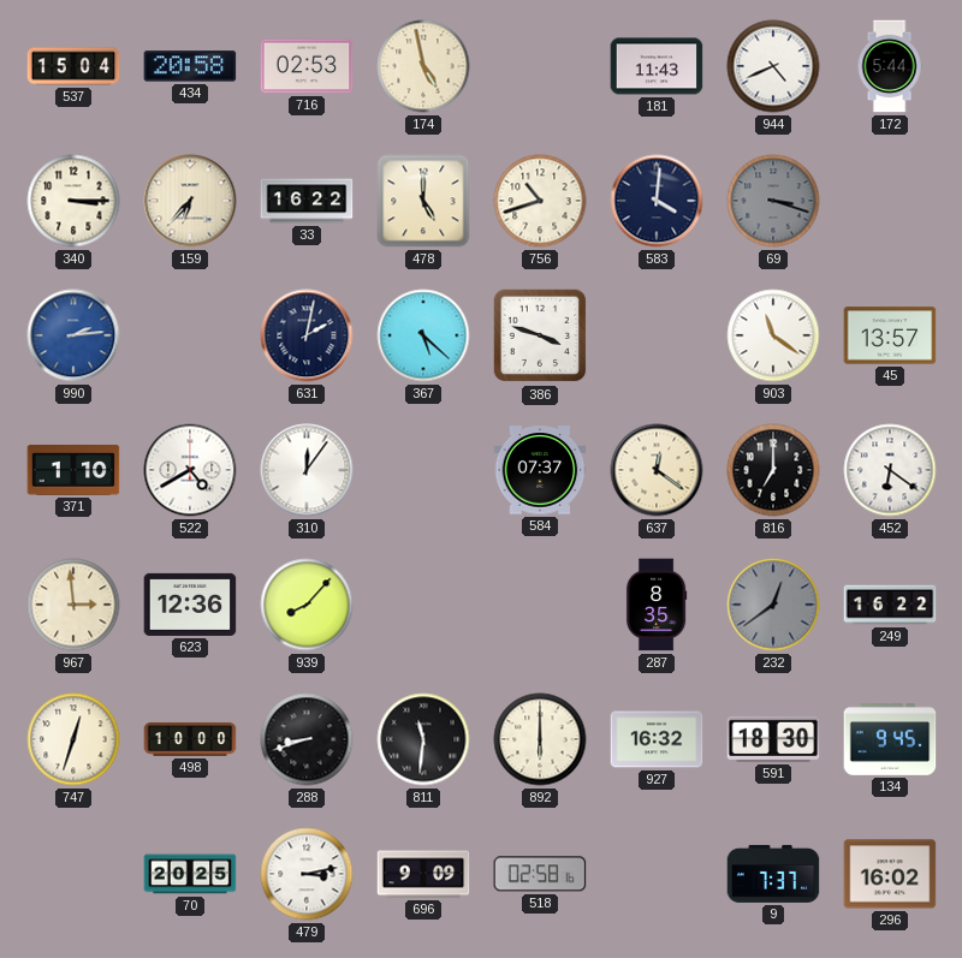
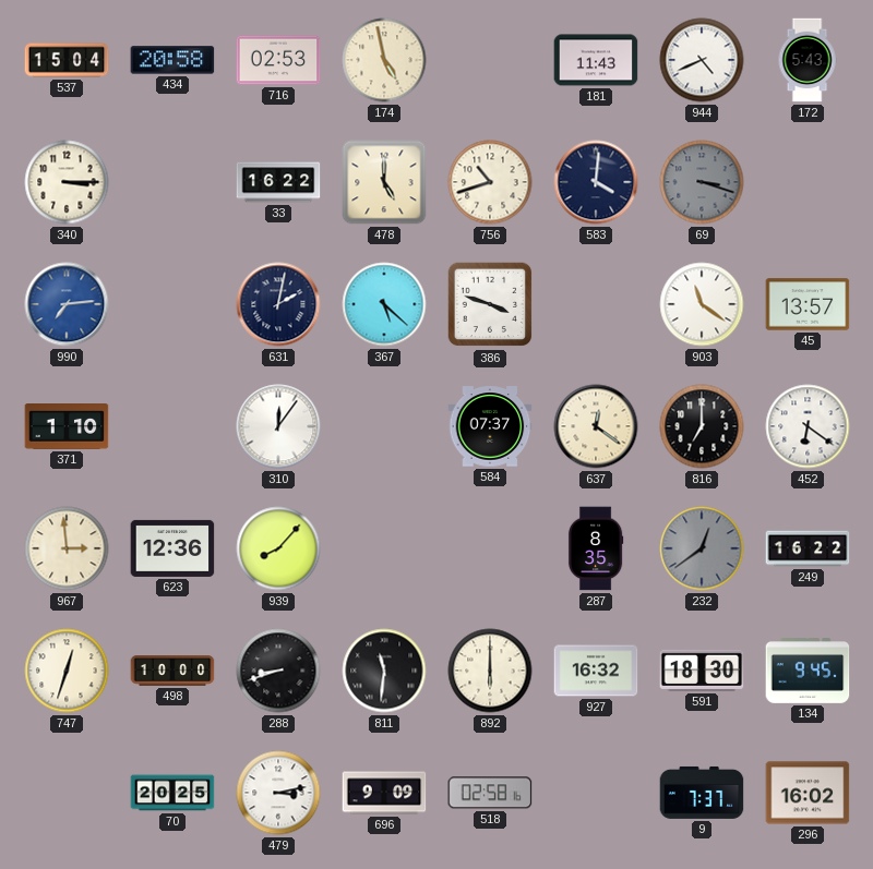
172: 5:44 -> 5:43 (808, 60)
159: 6:37 -> none (190, 201)
990: 2:14 -> 7:14 (67, 304)
522: 4:40 -> none (190, 470)
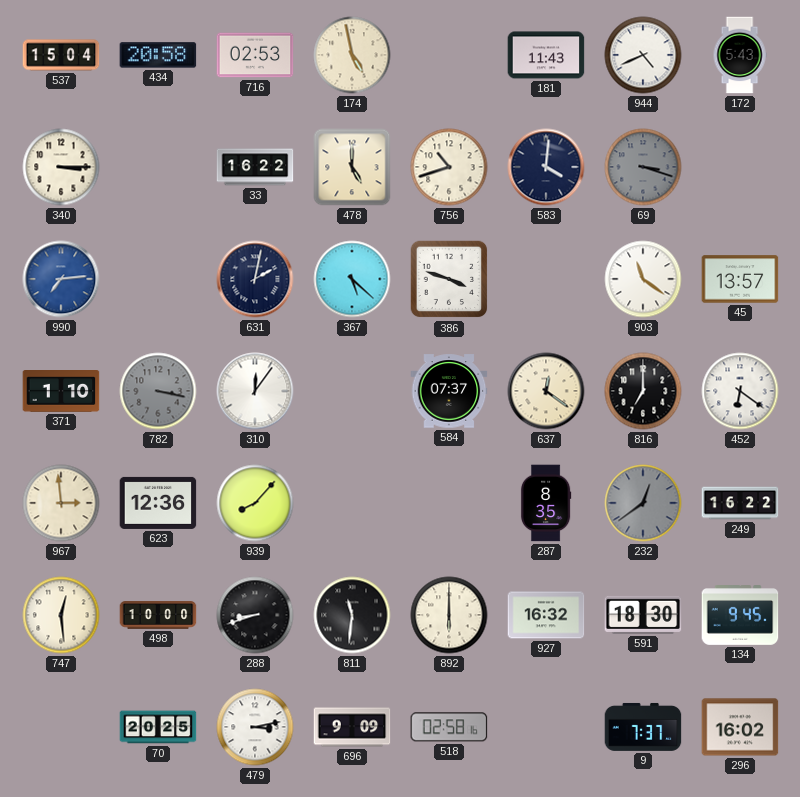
782: none -> 3:17 (158, 391)
747: 12:33 -> 12:29 (61, 615)
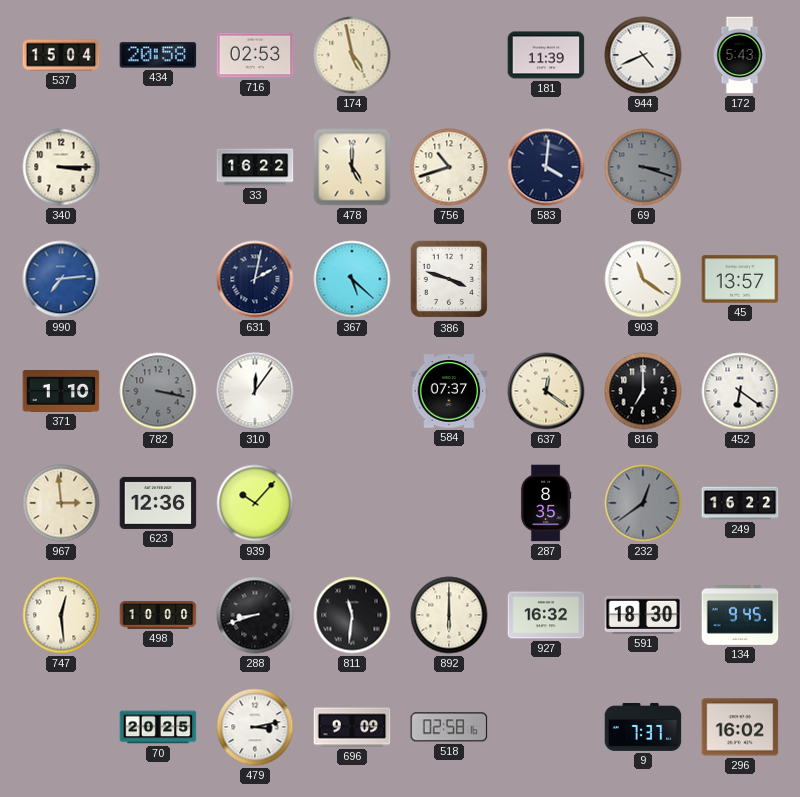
181: 11:43 -> 11:39 (546, 55)
939: 8:07 -> 10:07 (255, 503)
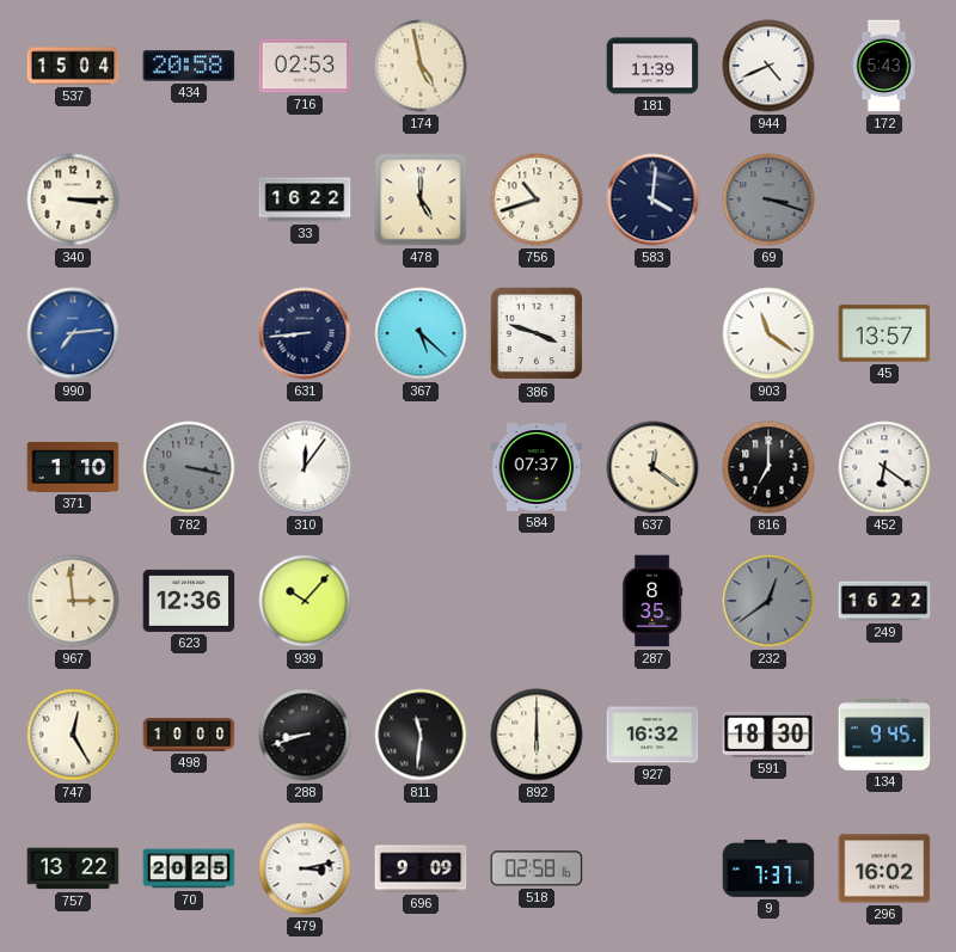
631: 2:02 -> 8:44 (305, 333)
747: 12:29 -> 12:25 (73, 735)
757: none -> 13:22 (73, 868)
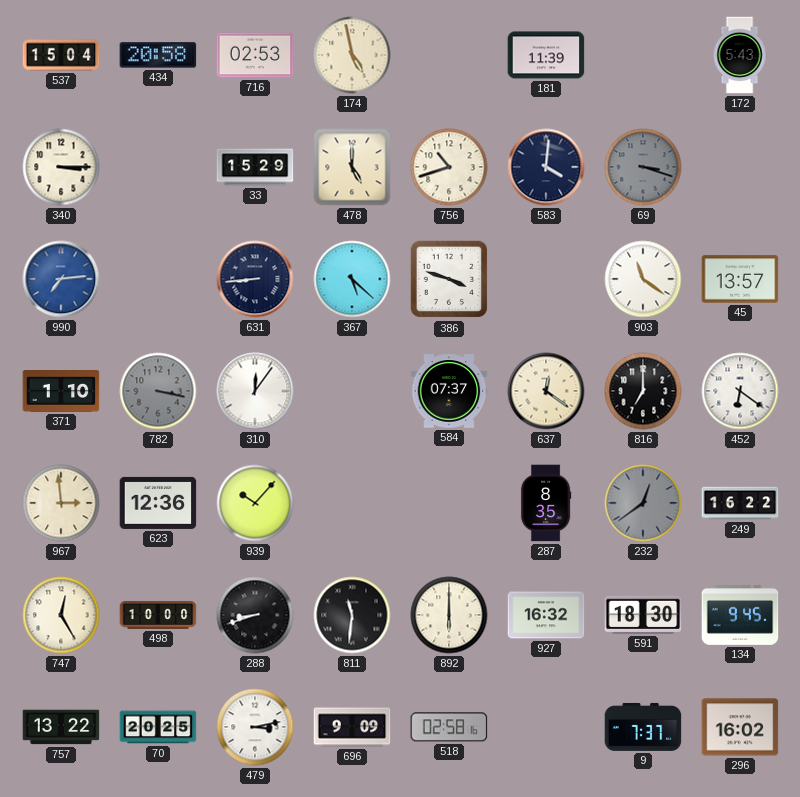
944: 4:41 -> none (768, 66)
33: 16:22 -> 15:29 (255, 167)
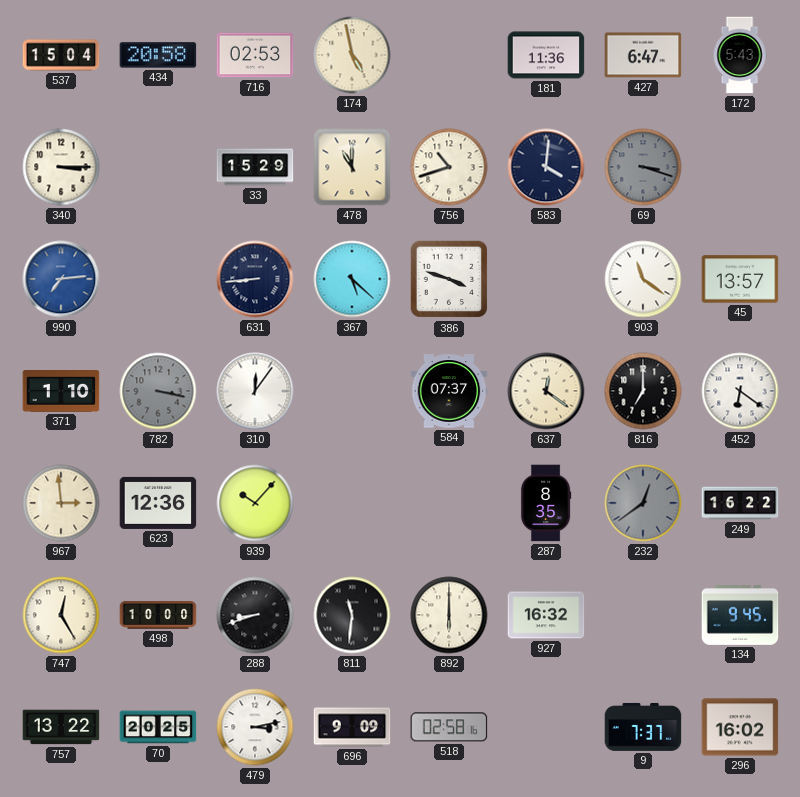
181: 11:39 -> 11:36 (546, 55)
427: none -> 6:47 (643, 55)
478: 5:00 -> 11:00 (352, 167)
591: 18:30 -> none (643, 615)
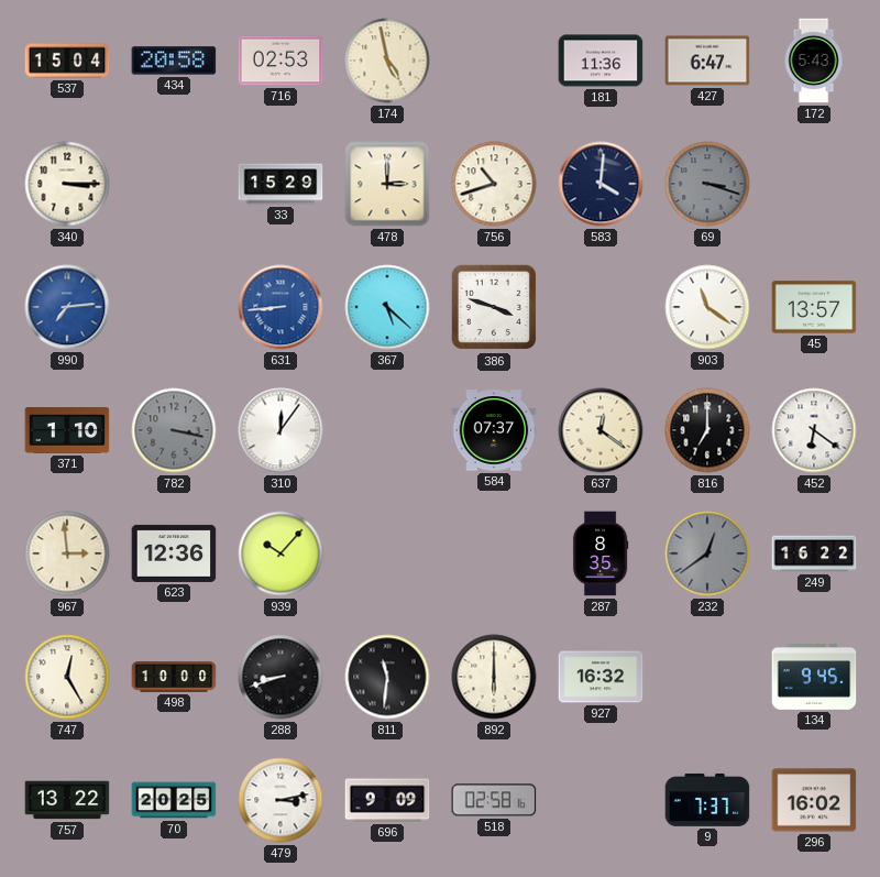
478: 11:00 -> 3:00 (387, 184)
631 dial: navy -> blue (280, 307)
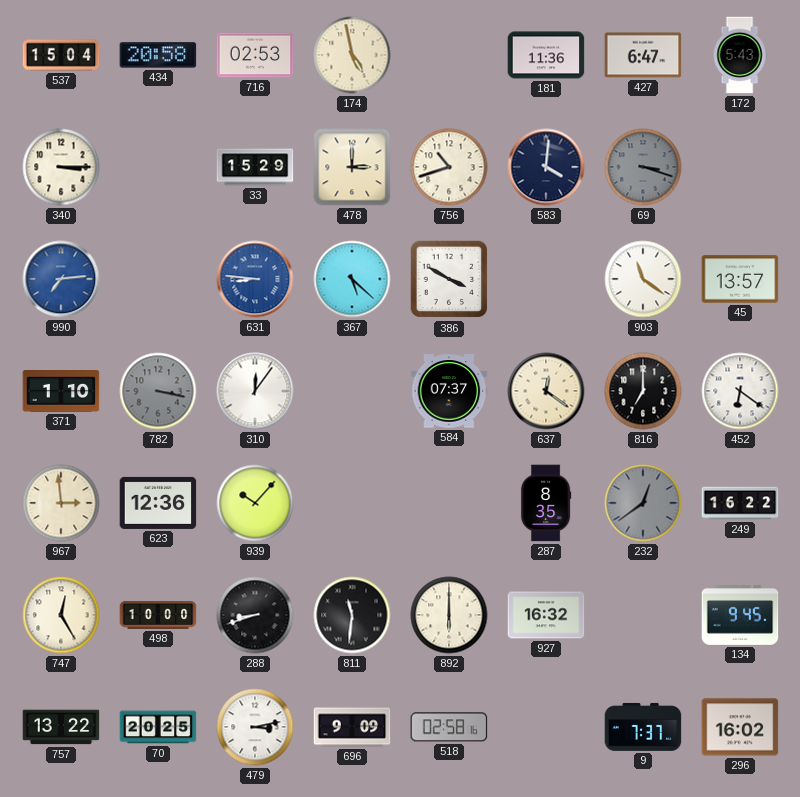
631: 8:44 -> 8:46 (255, 279)
386: 3:48 -> 3:50 (449, 279)
